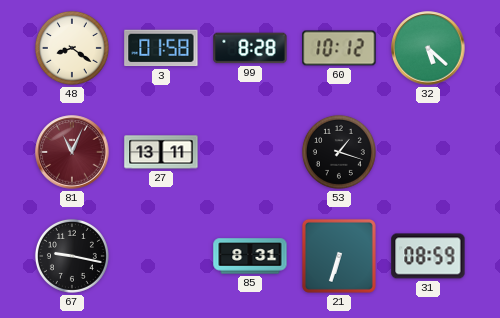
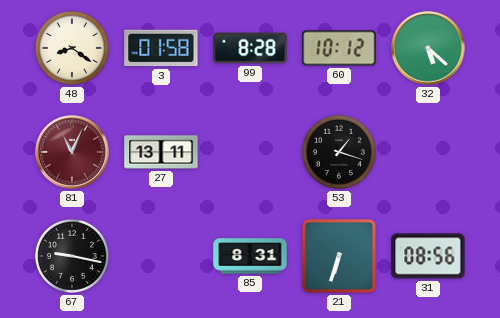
31: 08:59 -> 08:56 (428, 256)
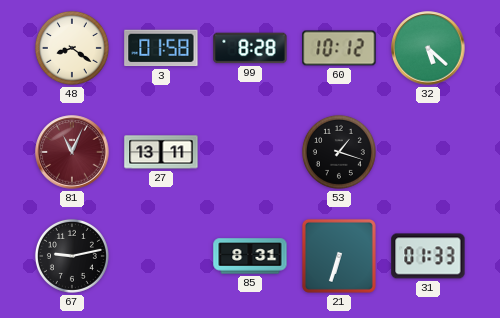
67: 9:17 -> 9:13 (72, 256)
31: 08:56 -> 01:33 (428, 256)
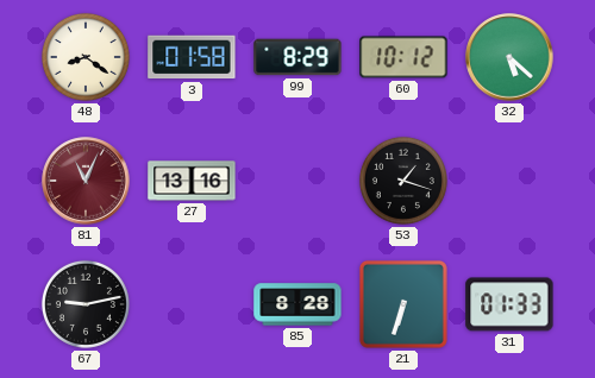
99: 8:28 -> 8:29 (297, 57)
27: 13:11 -> 13:16 (192, 181)
85: 8:31 -> 8:28 (297, 304)
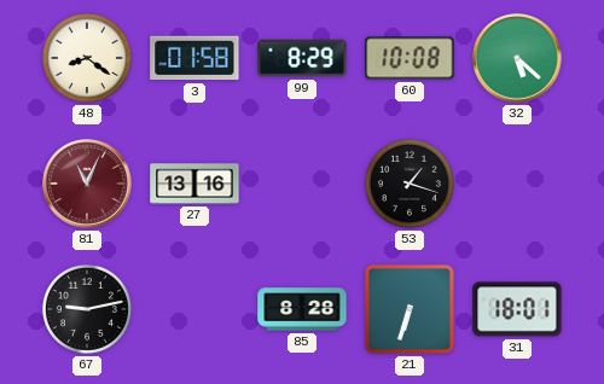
60: 10:12 -> 10:08 (410, 58)
31: 01:33 -> 18:01 (517, 309)
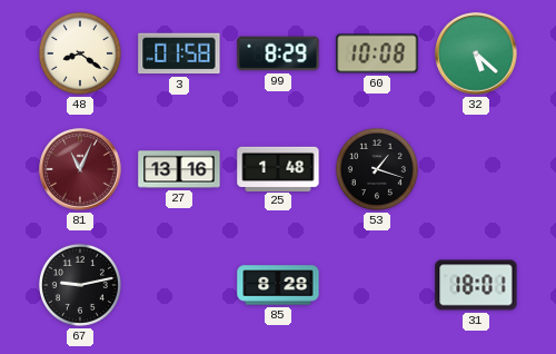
25: none -> 1:48 (278, 168)
21: 6:33 -> none (410, 309)
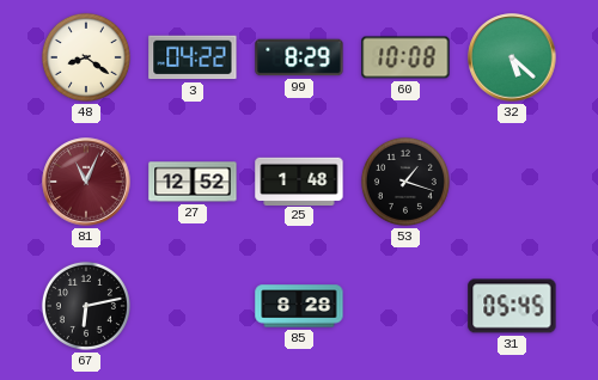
3: 01:58 -> 04:22 (193, 57)
27: 13:16 -> 12:52 (193, 182)
67: 9:13 -> 6:13 (86, 306)
31: 18:01 -> 05:45 (512, 306)
